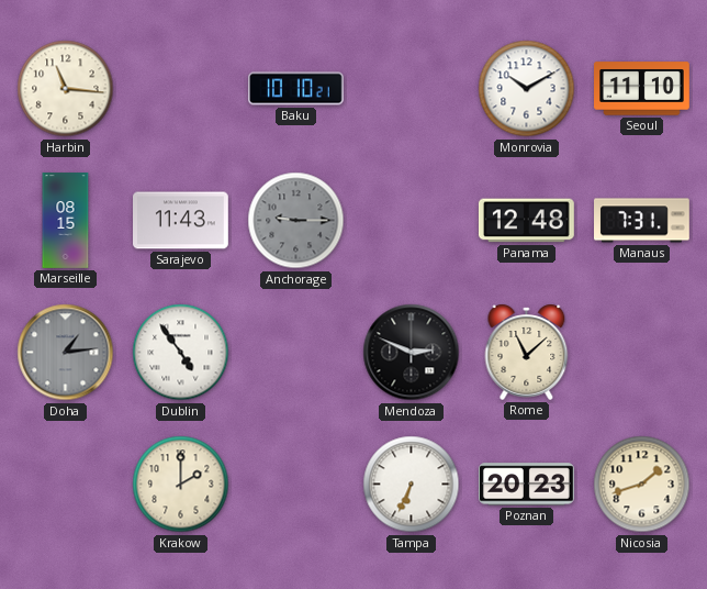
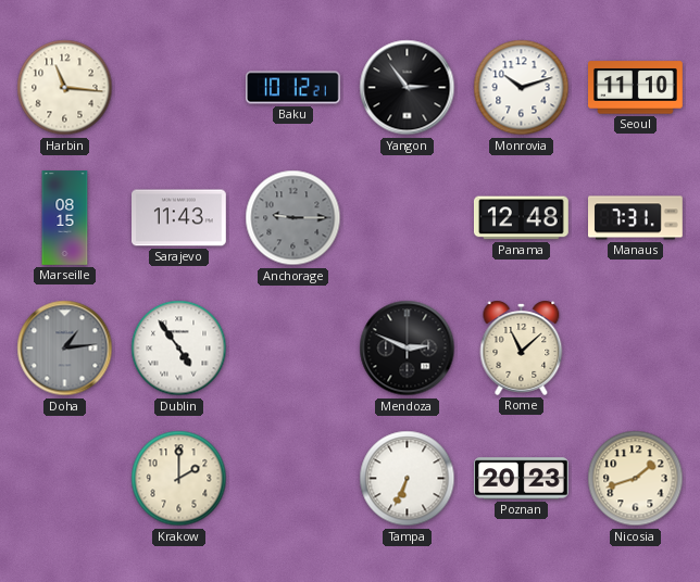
Baku: 10:10 -> 10:12 (293, 88)
Yangon: none -> 2:54 (408, 88)
Monrovia: 10:10 -> 10:12 (522, 88)
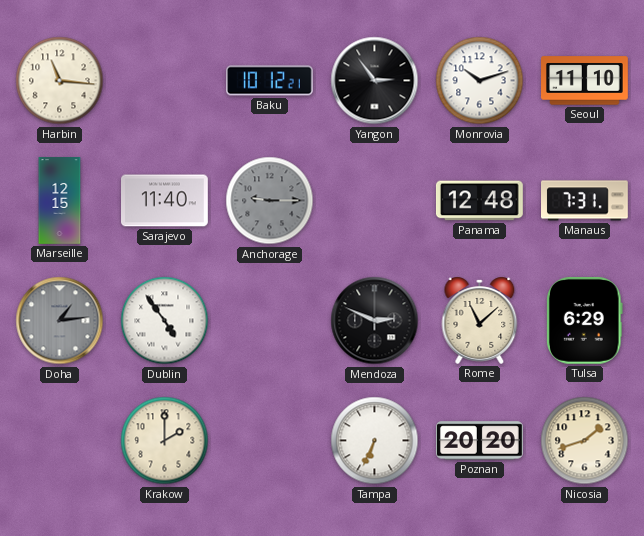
Marseille: 08:15 -> 12:15 (60, 201)
Sarajevo: 11:43 -> 11:40 (165, 201)
Tulsa: none -> 6:29 (585, 320)
Poznan: 20:23 -> 20:20 (480, 441)
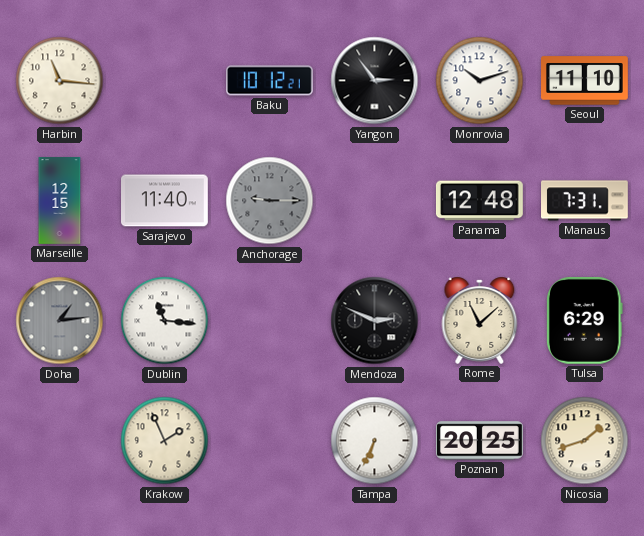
Dublin: 4:54 -> 11:16 (165, 321)
Krakow: 2:00 -> 1:56 (165, 441)
Poznan: 20:20 -> 20:25 (480, 441)
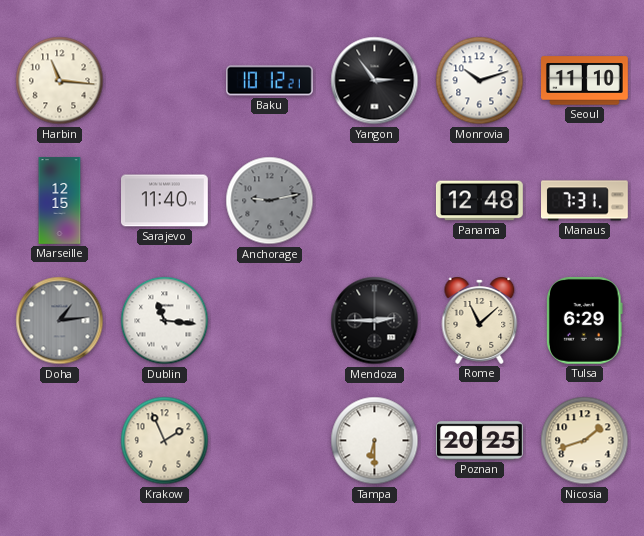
Anchorage: 9:15 -> 9:13 (270, 201)
Mendoza: 2:49 -> 2:45 (375, 321)
Tampa: 6:34 -> 6:30 (375, 441)
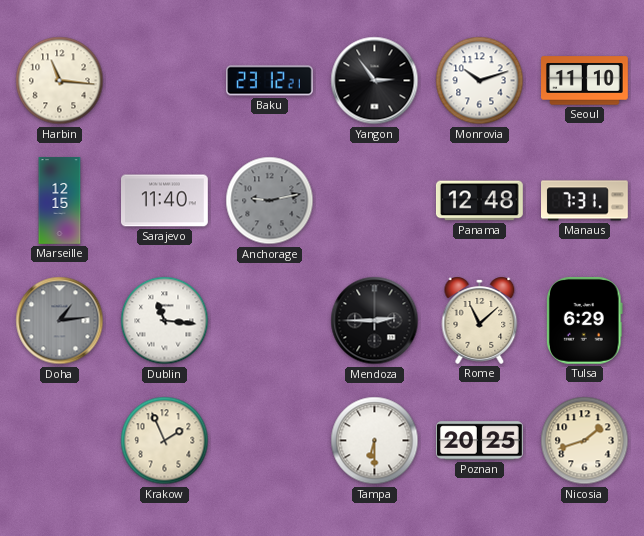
Baku: 10:12 -> 23:12 (270, 81)
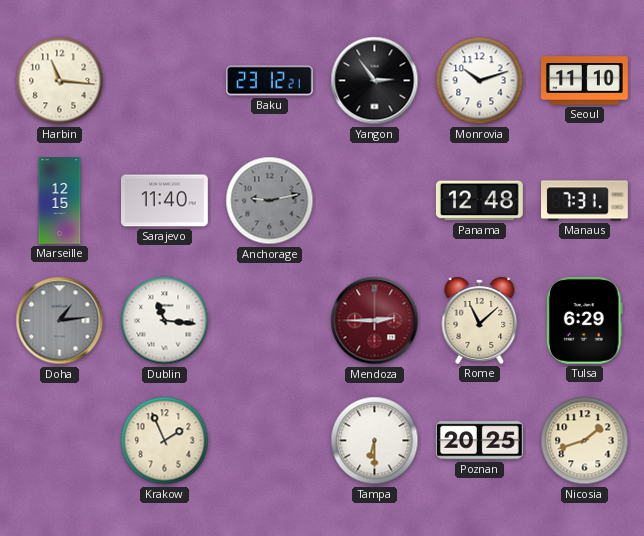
Mendoza dial: black -> burgundy (375, 321)
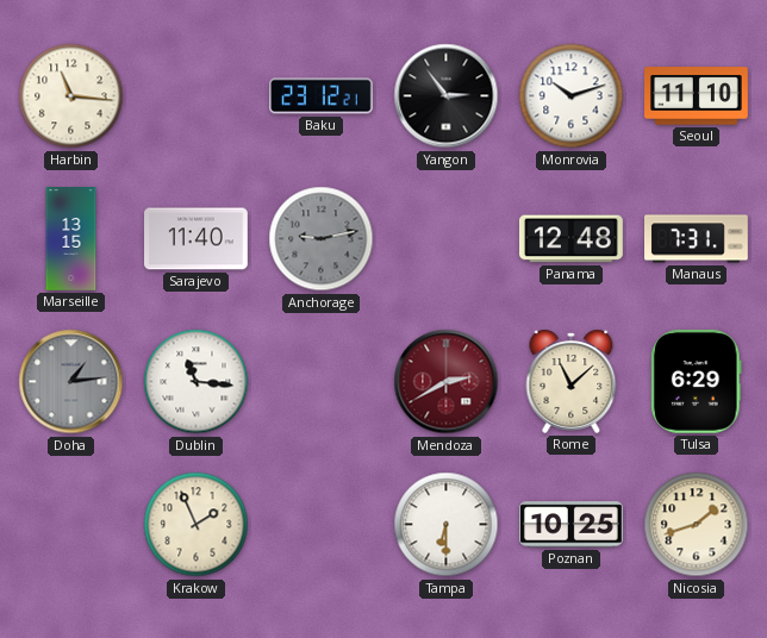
Marseille: 12:15 -> 13:15 (71, 239)
Mendoza: 2:45 -> 2:40 (447, 382)
Poznan: 20:25 -> 10:25 (572, 525)
